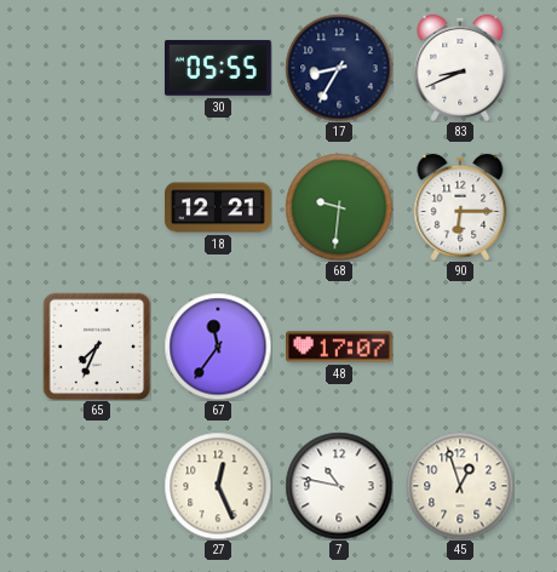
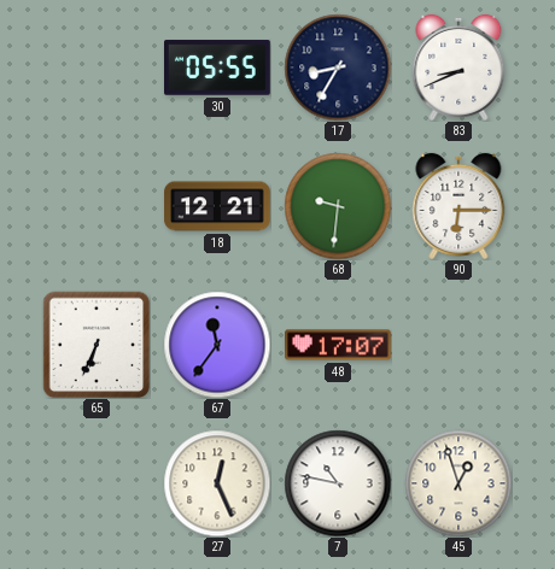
65: 7:34 -> 6:34 (97, 345)
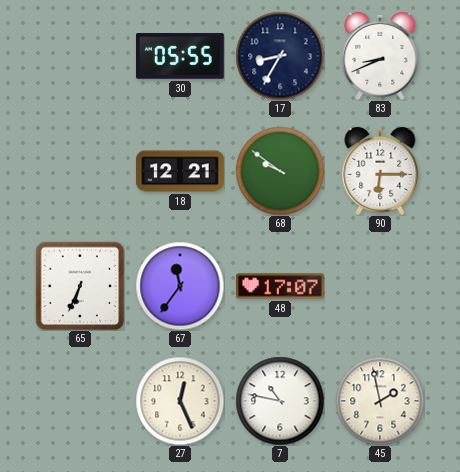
68: 9:31 -> 9:51 (280, 171)
45: 12:57 -> 1:58 (380, 401)
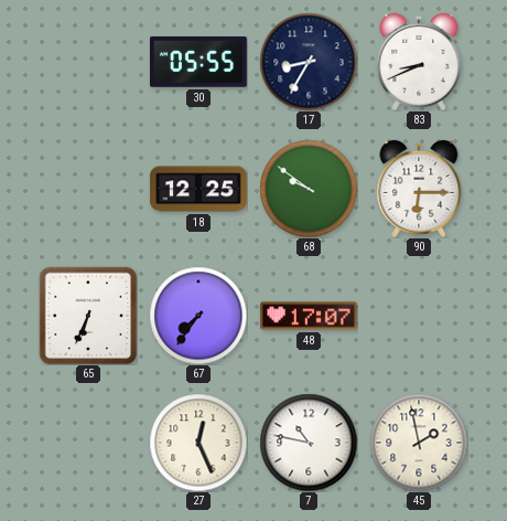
18: 12:21 -> 12:25 (198, 189)
67: 11:36 -> 7:36 (198, 316)
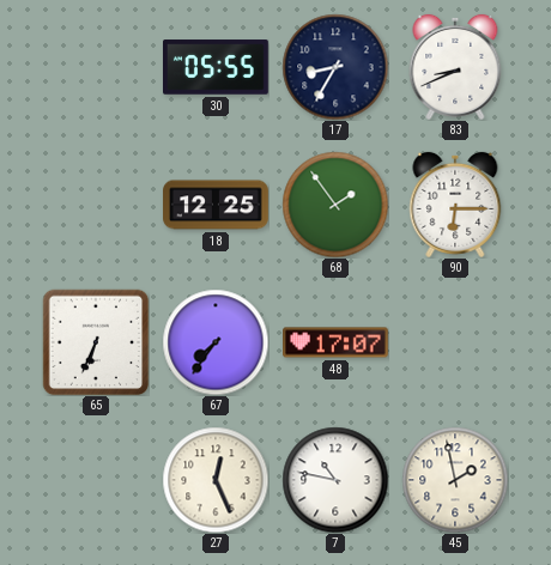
68: 9:51 -> 1:54 (335, 205)
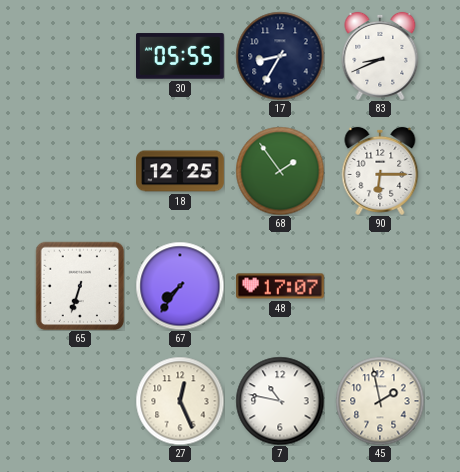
65: 6:34 -> 6:33 (80, 286)
